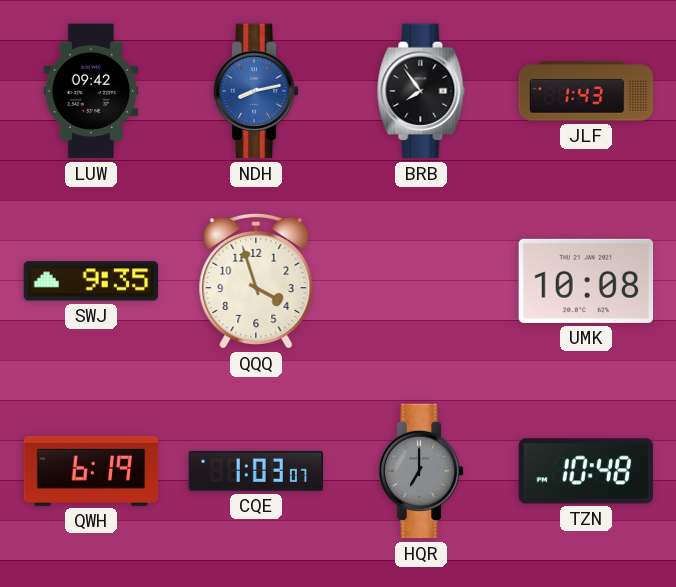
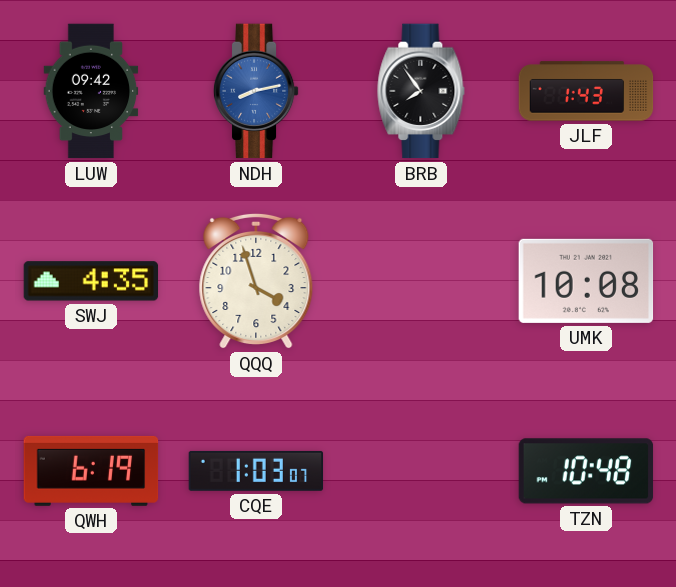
SWJ: 9:35 -> 4:35 (91, 281)
HQR: 7:00 -> none (421, 471)
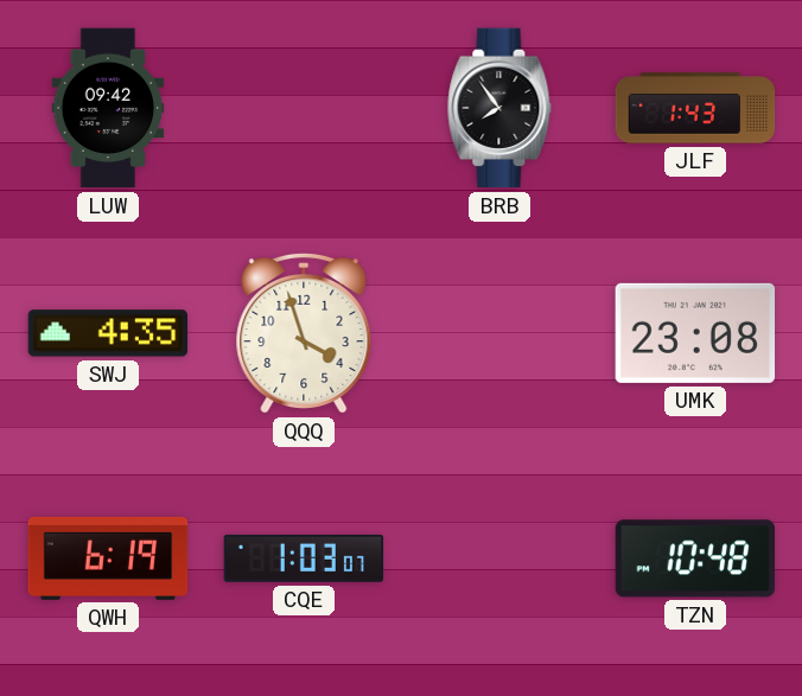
NDH: 8:13 -> none (256, 91)
UMK: 10:08 -> 23:08 (695, 333)
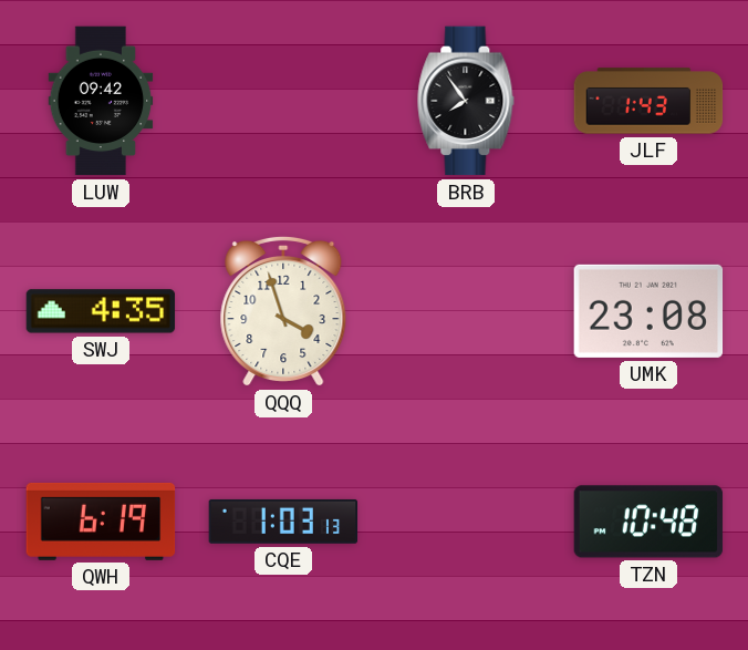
CQE: 1:03:07 -> 1:03:13 (283, 522)
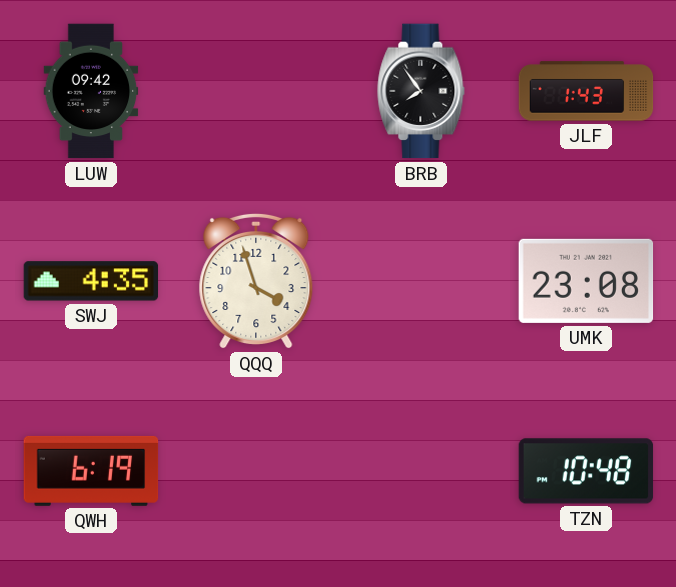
CQE: 1:03 -> none (283, 522)
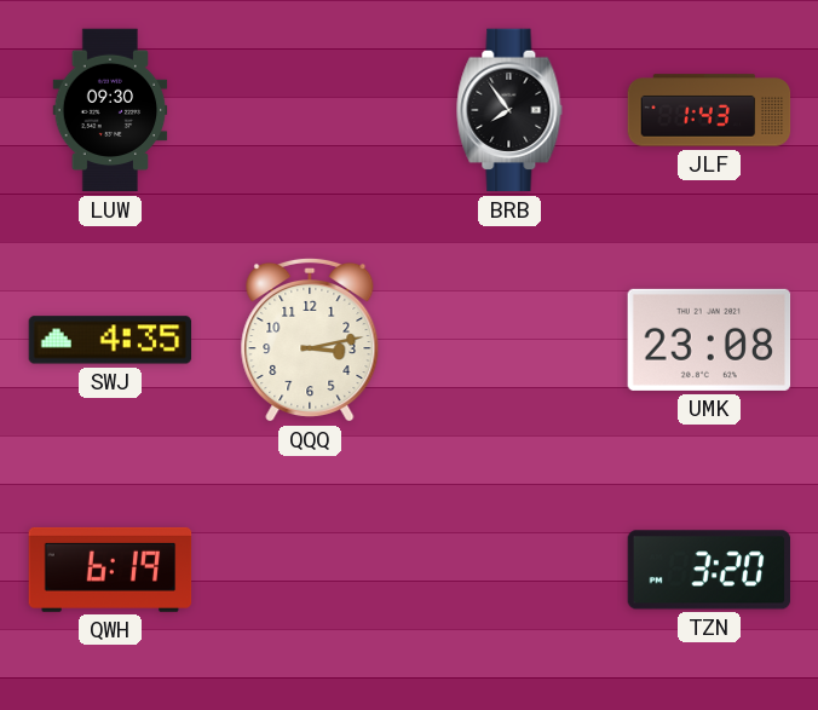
LUW: 09:42 -> 09:30 (110, 110)
QQQ: 3:57 -> 3:13 (310, 340)
TZN: 10:48 -> 3:20 (709, 570)
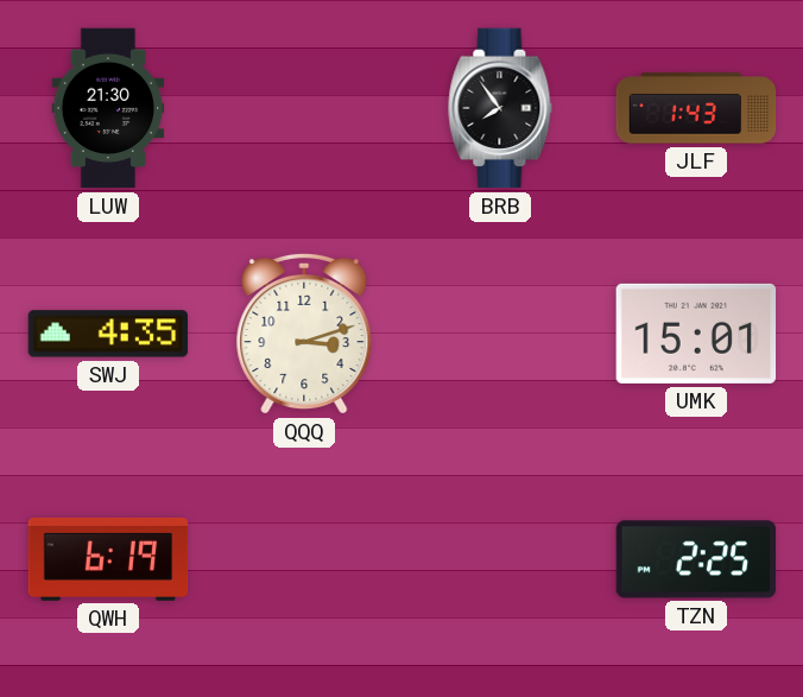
LUW: 09:30 -> 21:30 (108, 108)
QQQ: 3:13 -> 3:12 (304, 334)
UMK: 23:08 -> 15:01 (696, 334)
TZN: 3:20 -> 2:25 (696, 559)
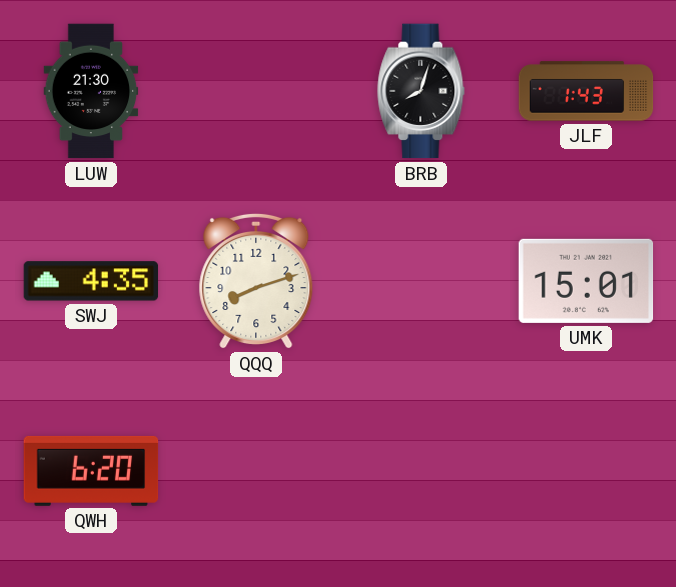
BRB: 7:54 -> 8:03 (421, 91)
QQQ: 3:12 -> 8:12 (256, 281)
QWH: 6:19 -> 6:20 (91, 471)
TZN: 2:25 -> none (696, 559)
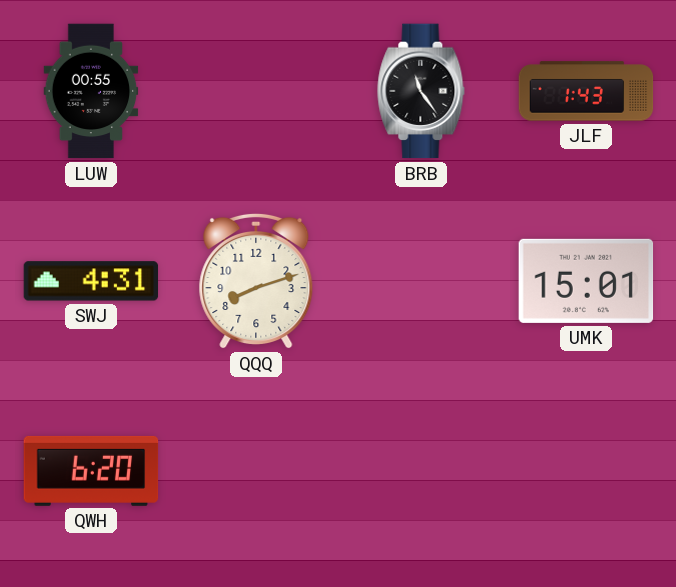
LUW: 21:30 -> 00:55 (91, 91)
BRB: 8:03 -> 11:24 (421, 91)
SWJ: 4:35 -> 4:31 (91, 281)
